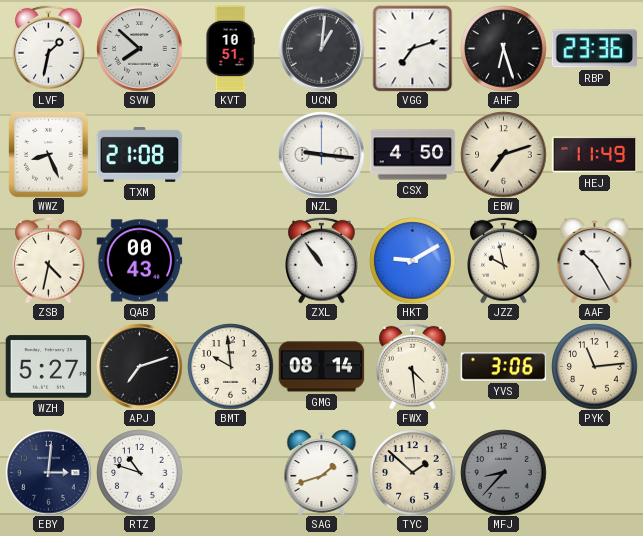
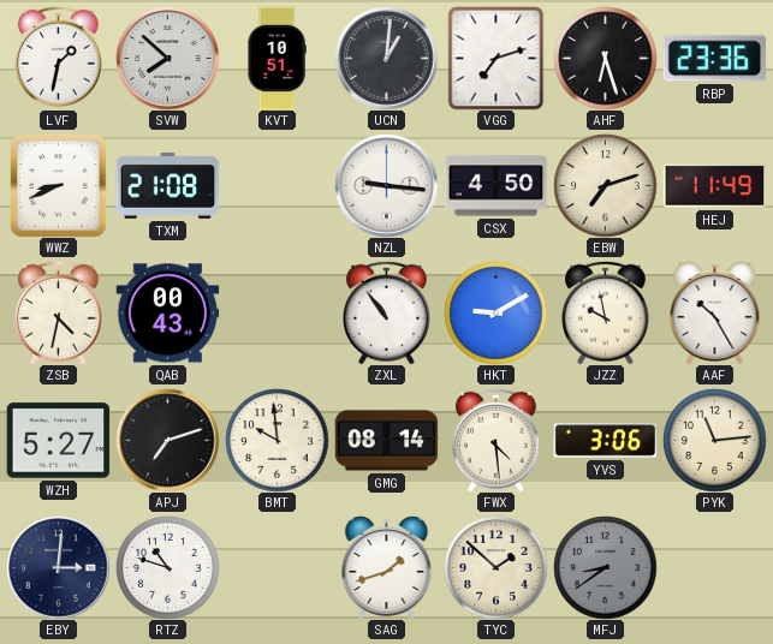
WWZ: 8:26 -> 8:41 (59, 185)
MFJ: 8:37 -> 8:39 (605, 567)
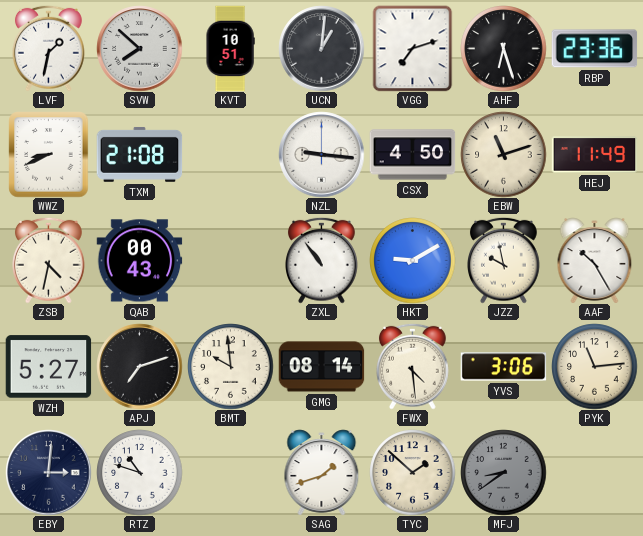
EBW: 7:12 -> 11:12 (503, 154)
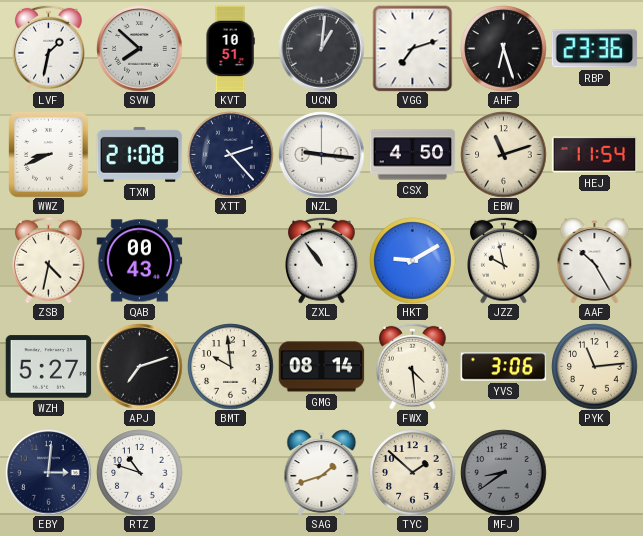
XTT: none -> 2:23 (230, 154)
HEJ: 11:49 -> 11:54 (594, 155)
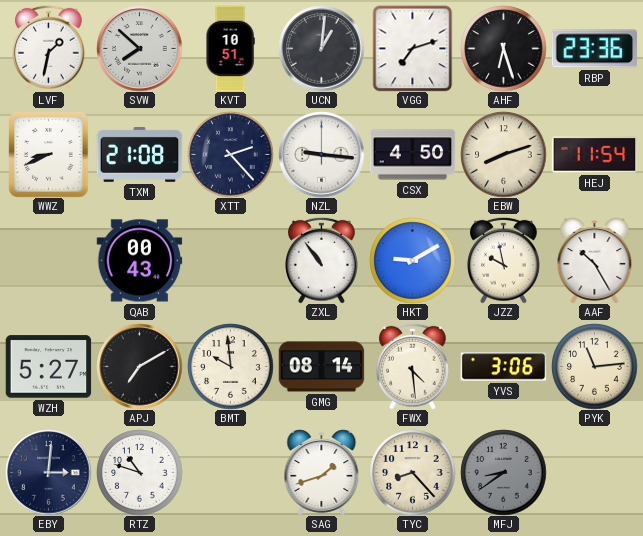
EBW: 11:12 -> 8:12 (503, 154)
ZSB: 4:32 -> none (49, 260)
APJ: 7:12 -> 7:10 (139, 366)
TYC: 1:52 -> 8:23 (412, 472)
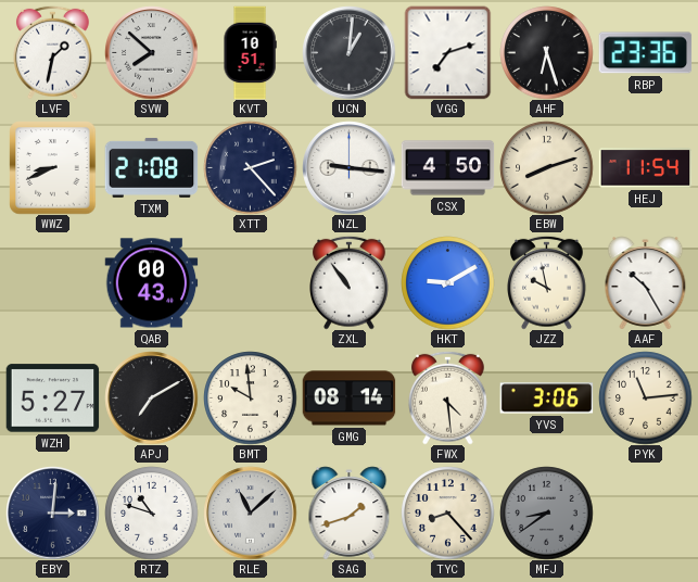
RLE: none -> 11:08 (250, 513)
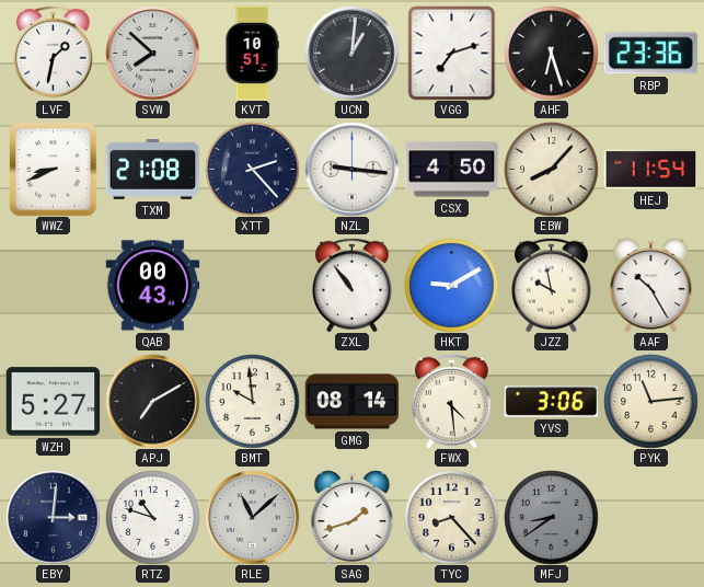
EBW: 8:12 -> 8:07 (551, 169)
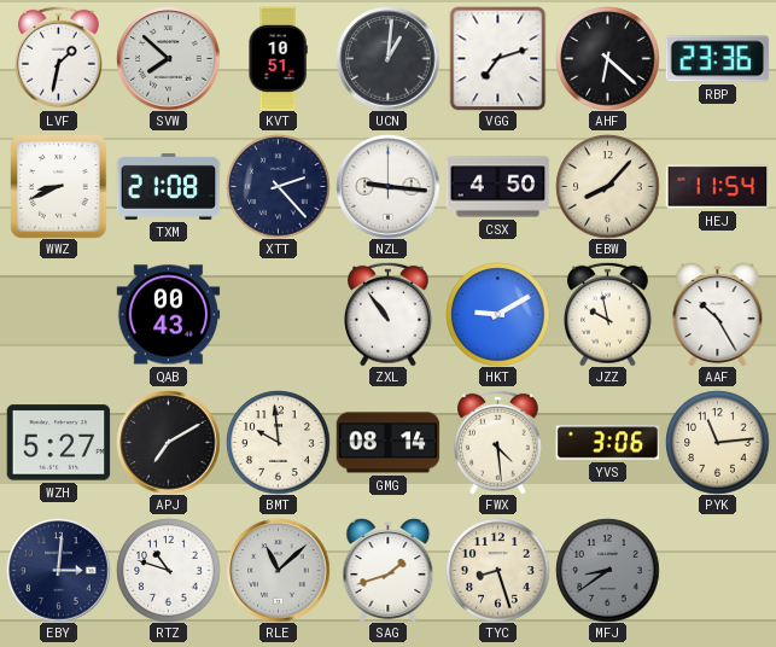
AHF: 6:27 -> 6:22 (607, 58)
TYC: 8:23 -> 8:27 (497, 570)
